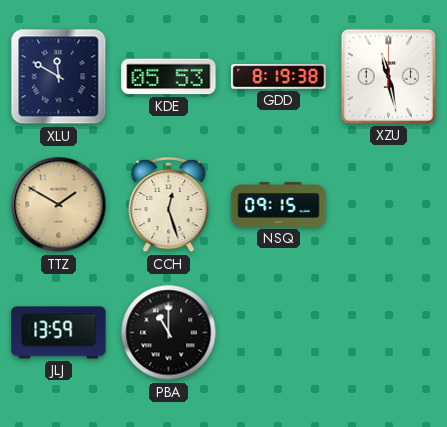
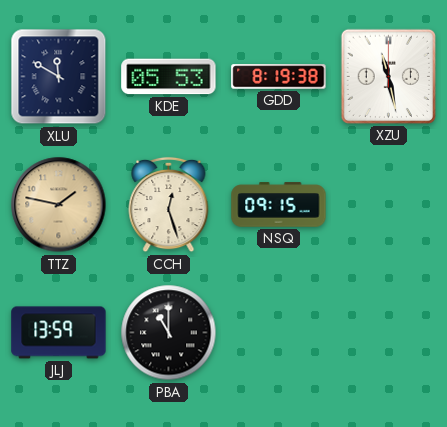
TTZ: 1:50 -> 1:47 (59, 205)
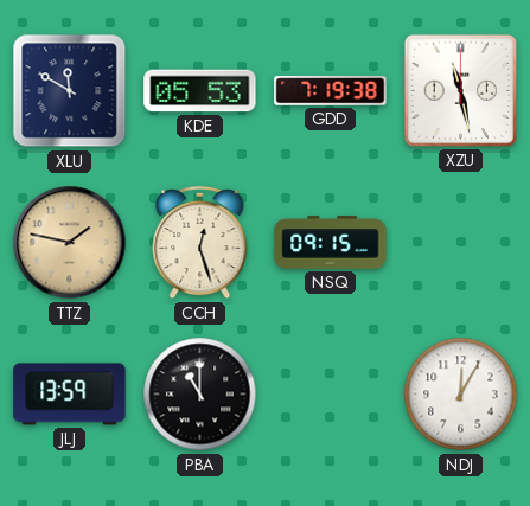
GDD: 8:19 -> 7:19 (331, 91)
NDJ: none -> 12:05 (461, 395)
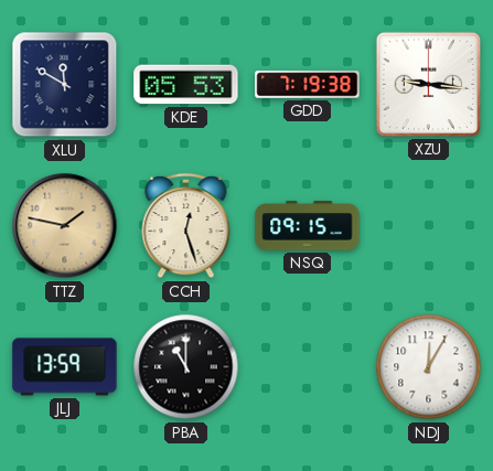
XZU: 11:28 -> 9:16 (428, 84)
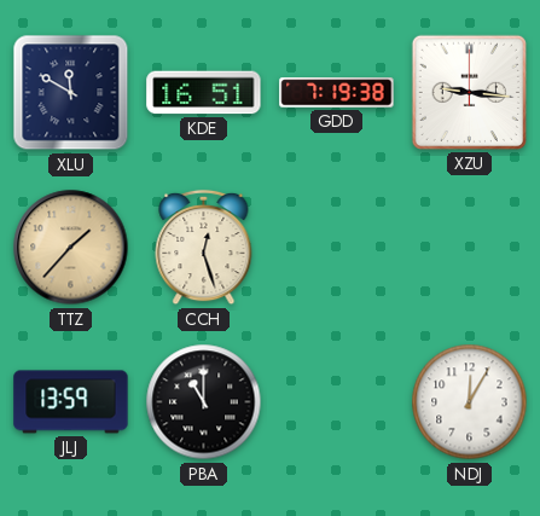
KDE: 05:53 -> 16:51 (204, 93)
TTZ: 1:47 -> 1:37 (71, 248)
NSQ: 09:15 -> none (308, 226)
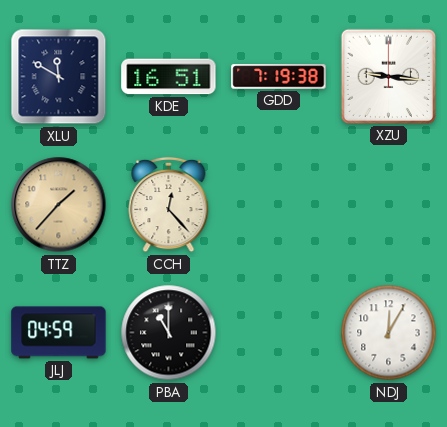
CCH: 12:27 -> 12:23 (169, 205)
JLJ: 13:59 -> 04:59 (59, 333)
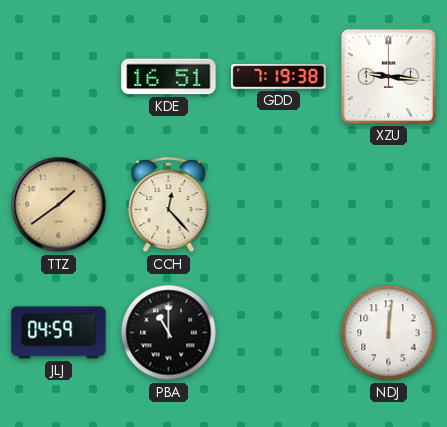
XLU: 11:50 -> none (59, 77)
TTZ: 1:37 -> 1:39 (59, 205)
NDJ: 12:05 -> 12:01 (389, 333)
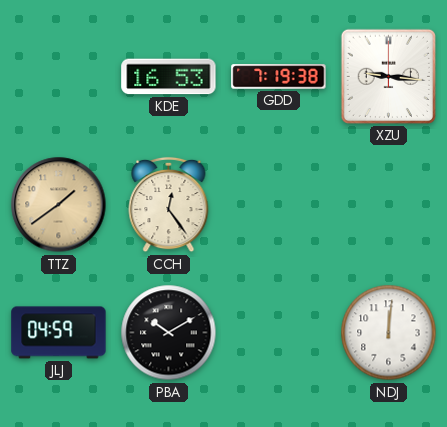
KDE: 16:51 -> 16:53 (169, 77)
CCH: 12:23 -> 12:24 (169, 205)
PBA: 11:00 -> 10:10 (169, 333)
